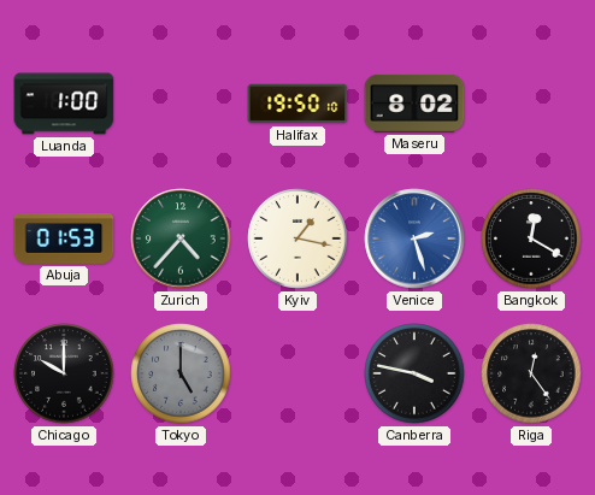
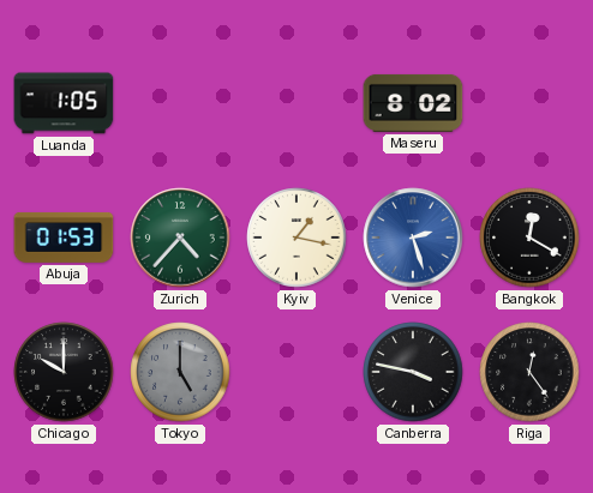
Luanda: 1:00 -> 1:05 (64, 103)
Halifax: 19:50 -> none (297, 104)
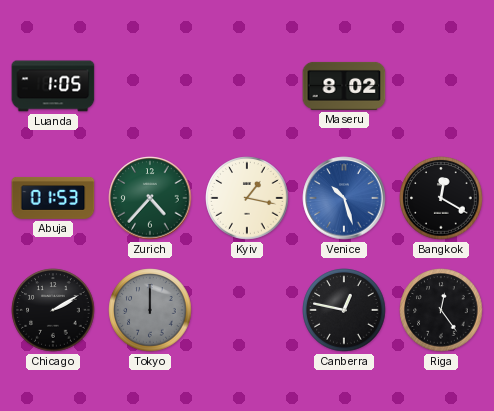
Venice: 2:27 -> 10:27 (344, 198)
Chicago: 10:00 -> 2:10 (53, 310)
Tokyo: 5:00 -> 12:00 (150, 310)
Canberra: 3:47 -> 12:47 (344, 310)
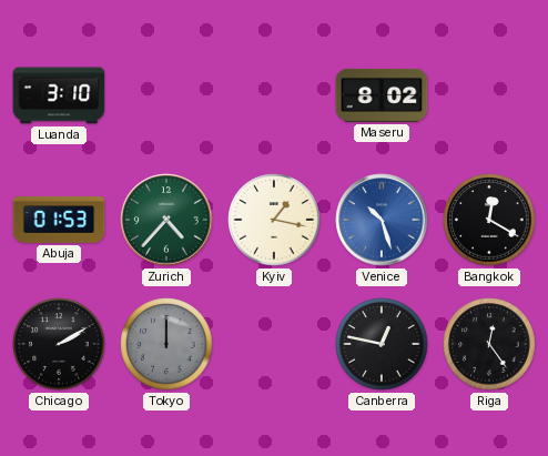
Luanda: 1:05 -> 3:10 (59, 95)
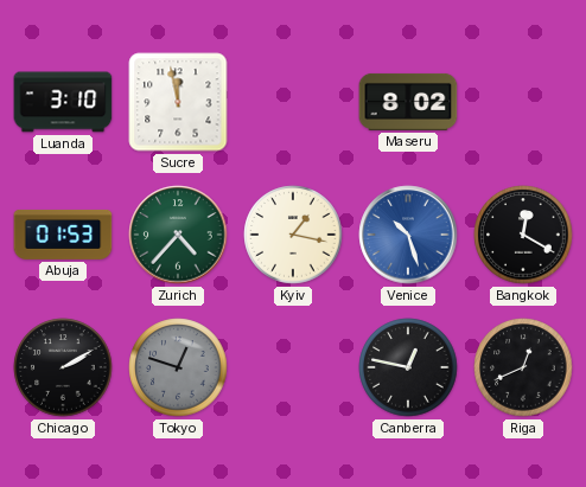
Sucre: none -> 11:58 (178, 102)
Tokyo: 12:00 -> 12:48 (178, 367)
Riga: 12:24 -> 12:41 (523, 367)
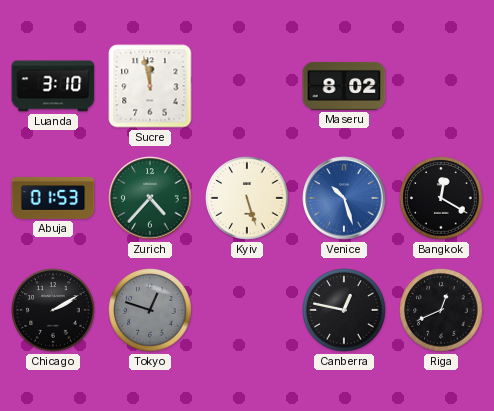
Kyiv: 1:17 -> 5:27 (247, 198)
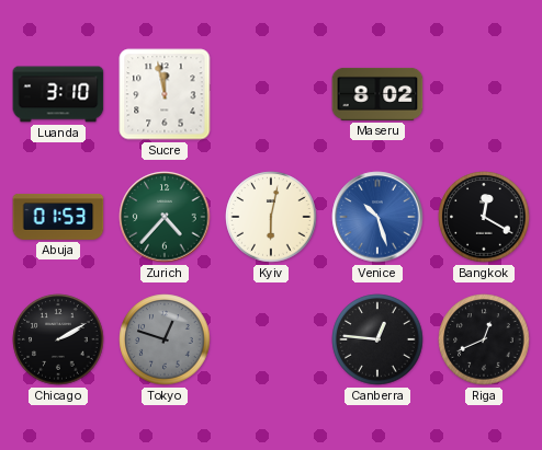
Kyiv: 5:27 -> 6:02 (271, 217)
Canberra: 12:47 -> 12:46 (377, 339)
